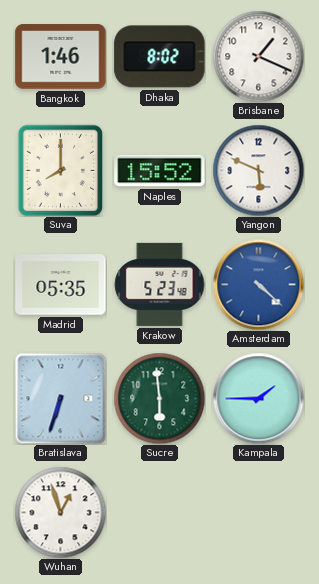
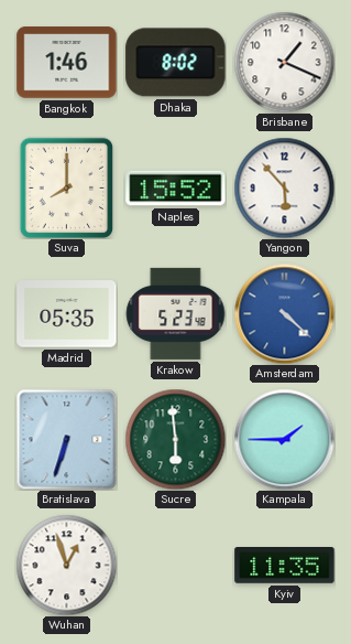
Yangon: 5:49 -> 5:53 (284, 187)
Kyiv: none -> 11:35 (285, 566)
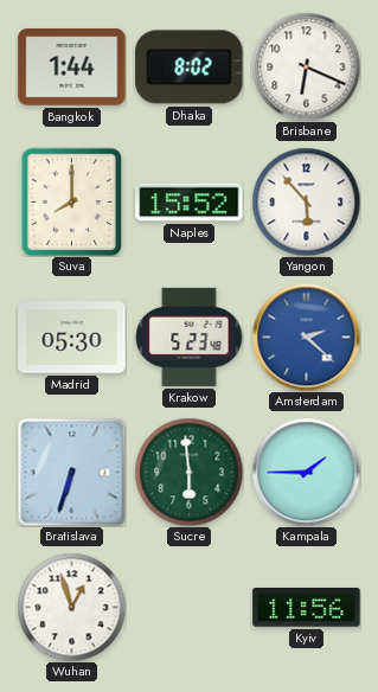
Bangkok: 1:46 -> 1:44 (72, 68)
Brisbane: 1:19 -> 6:19 (306, 66)
Madrid: 05:35 -> 05:30 (72, 338)
Amsterdam: 4:22 -> 2:22 (306, 337)
Kyiv: 11:35 -> 11:56 (307, 608)
